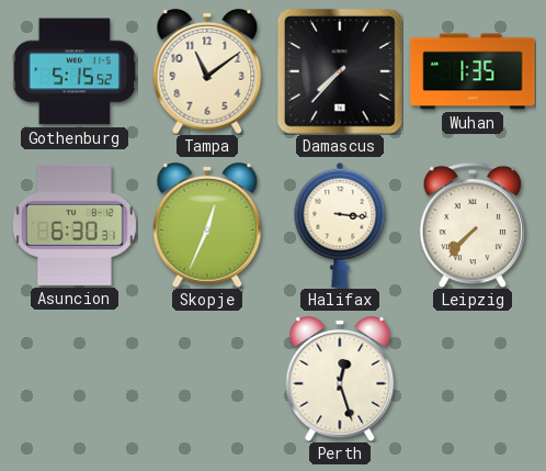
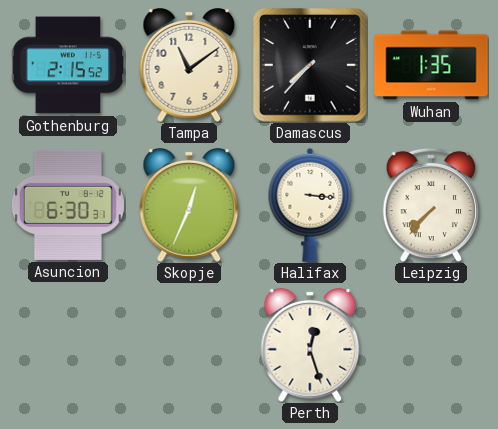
Gothenburg: 5:15 -> 2:15 (68, 65)
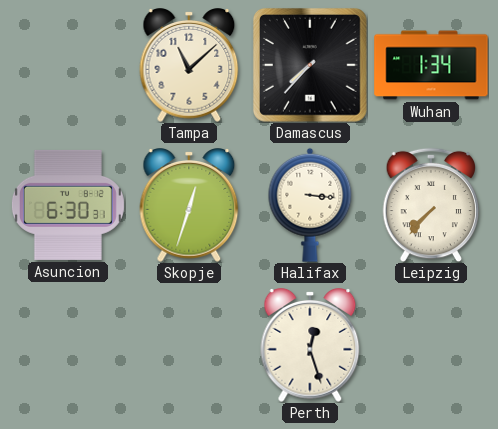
Gothenburg: 2:15 -> none (68, 65)
Tampa: 11:09 -> 11:08 (189, 65)
Wuhan: 1:35 -> 1:34 (431, 65)
Skopje: 12:34 -> 12:33 (189, 205)
